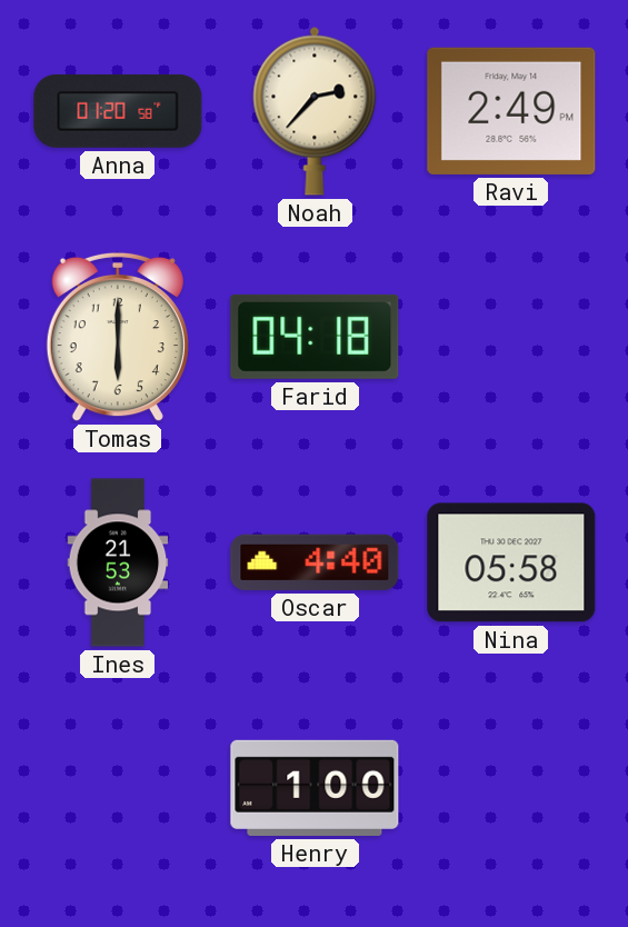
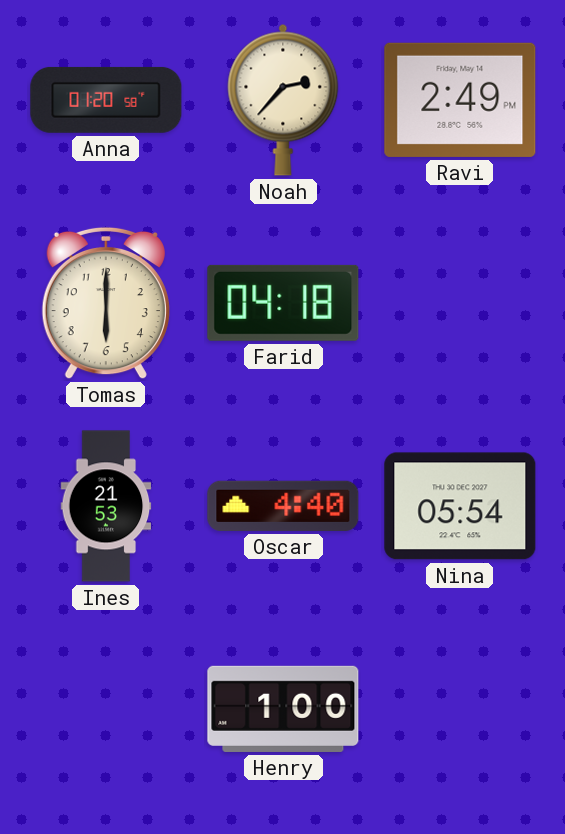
Nina: 05:58 -> 05:54 (460, 506)
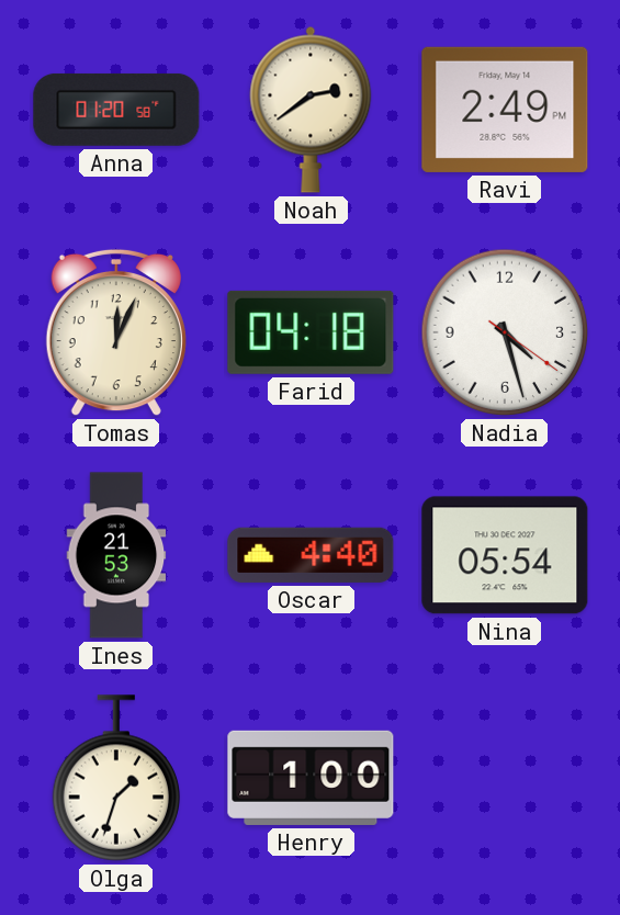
Noah: 2:37 -> 2:39 (311, 110)
Tomas: 6:00 -> 12:04 (116, 332)
Nadia: none -> 4:27 (505, 332)
Olga: none -> 1:33 (115, 778)
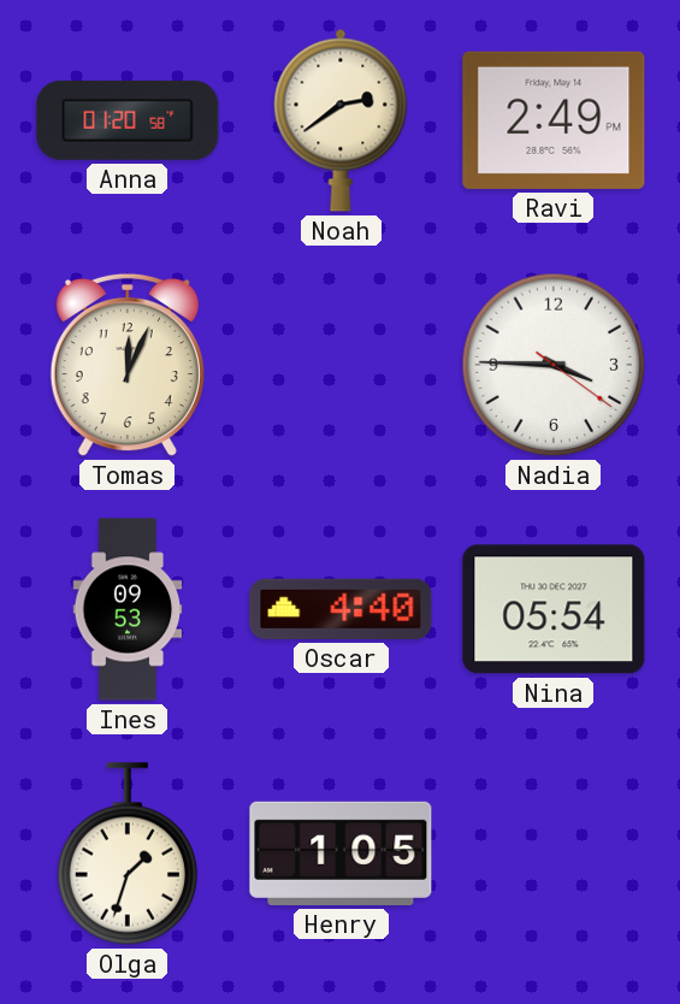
Farid: 04:18 -> none (311, 332)
Nadia: 4:27 -> 3:45 (554, 365)
Ines: 21:53 -> 09:53 (128, 609)
Henry: 1:00 -> 1:05 (341, 854)
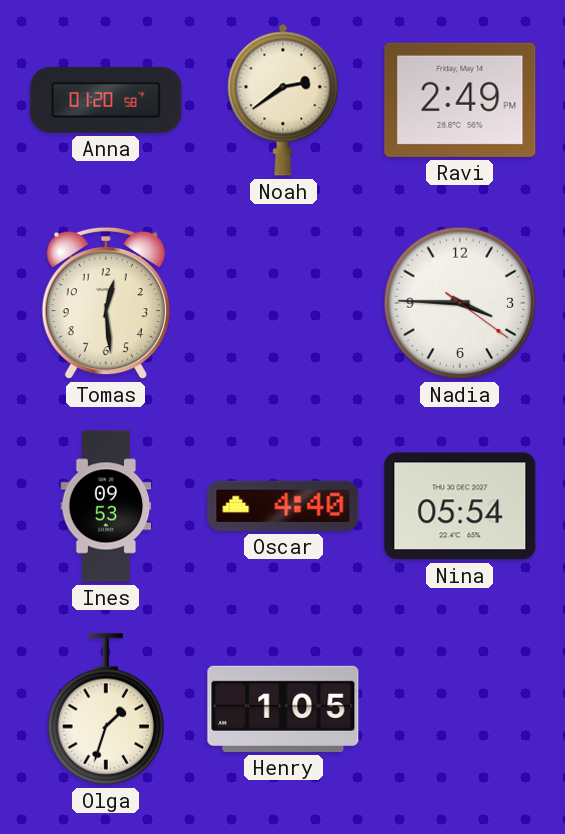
Tomas: 12:04 -> 12:29 (106, 303)
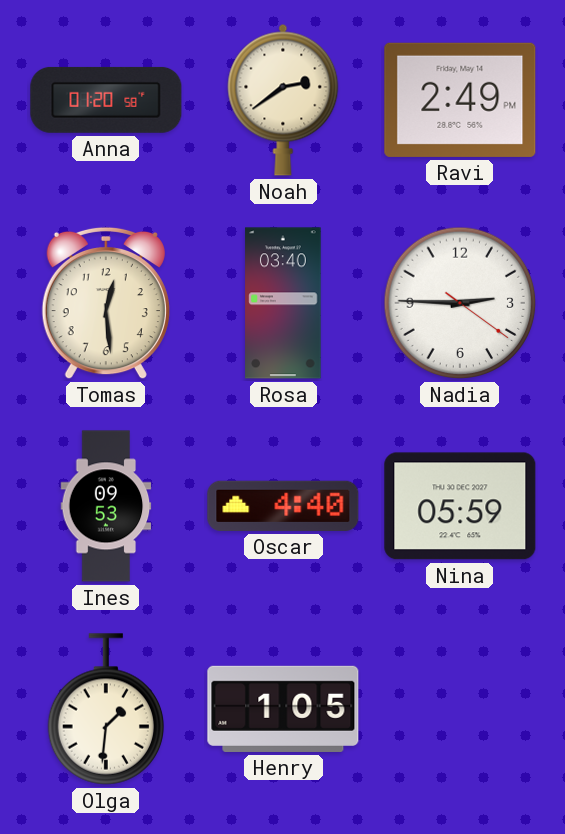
Rosa: none -> 03:40 (283, 303)
Nadia: 3:45 -> 2:45 (460, 303)
Nina: 05:54 -> 05:59 (460, 506)
Olga: 1:33 -> 1:31 (105, 709)
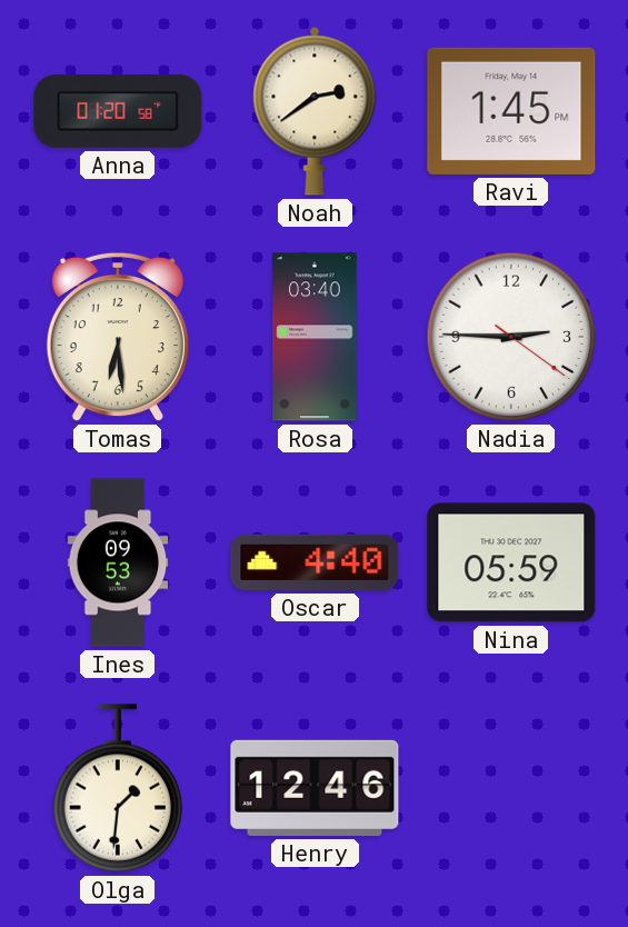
Ravi: 2:49 -> 1:45 (511, 111)
Tomas: 12:29 -> 6:29 (118, 337)
Henry: 1:05 -> 12:46 (315, 788)
